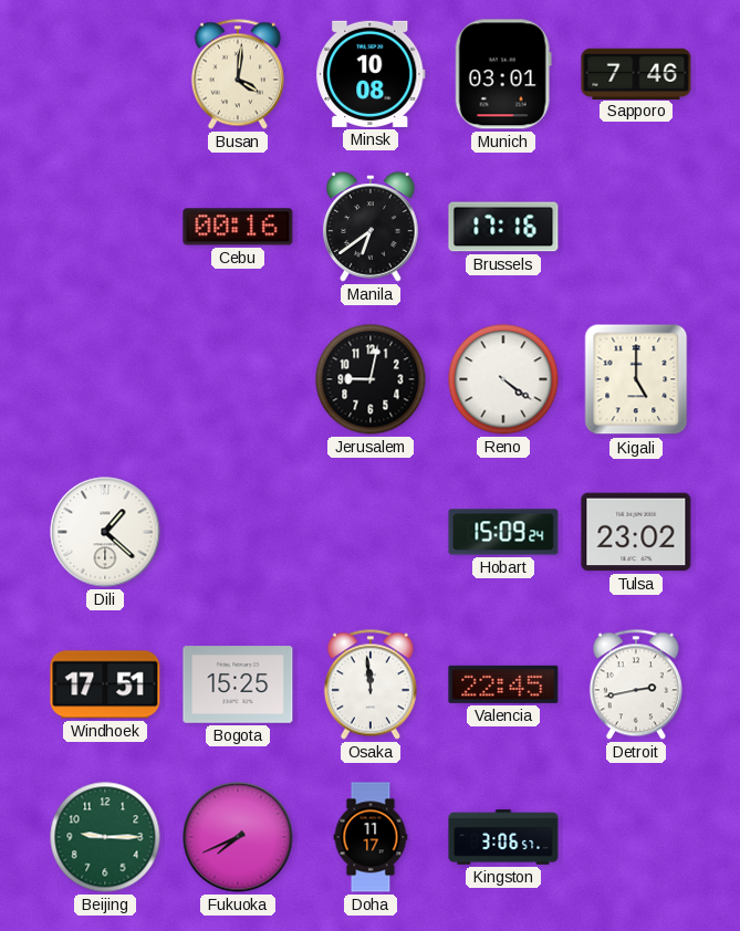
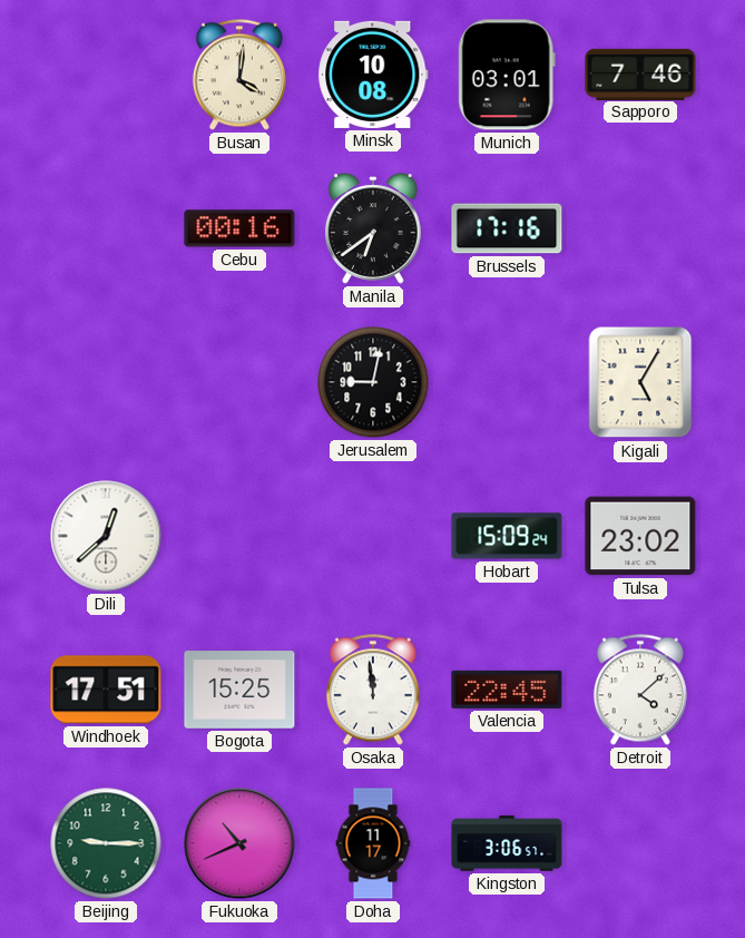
Reno: 4:21 -> none (503, 379)
Kigali: 5:00 -> 5:05 (640, 382)
Dili: 1:22 -> 12:38 (106, 536)
Detroit: 2:43 -> 4:08 (640, 690)
Fukuoka: 7:41 -> 10:41 (239, 843)
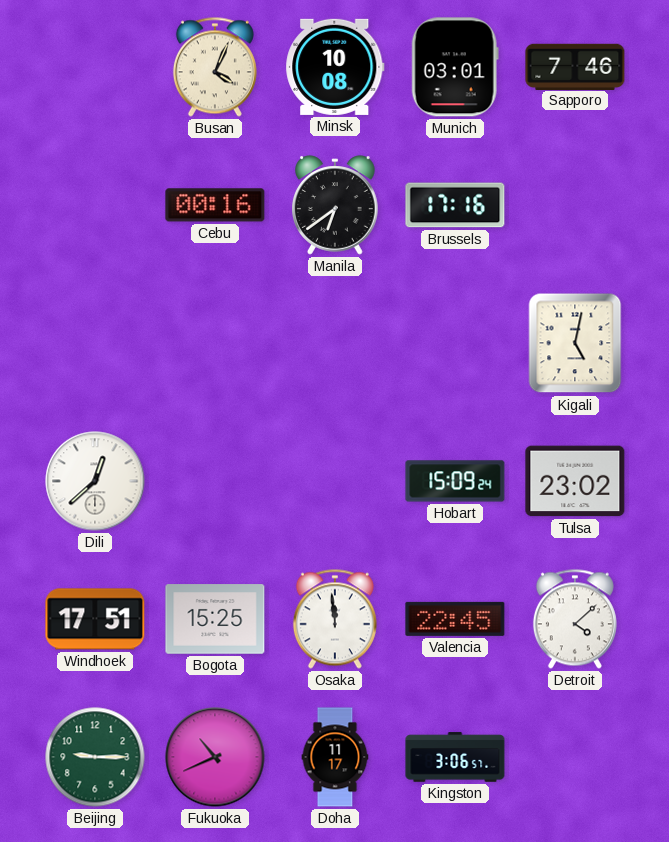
Busan: 4:01 -> 4:04 (215, 67)
Jerusalem: 9:02 -> none (373, 382)
Kigali: 5:05 -> 5:02 (575, 343)
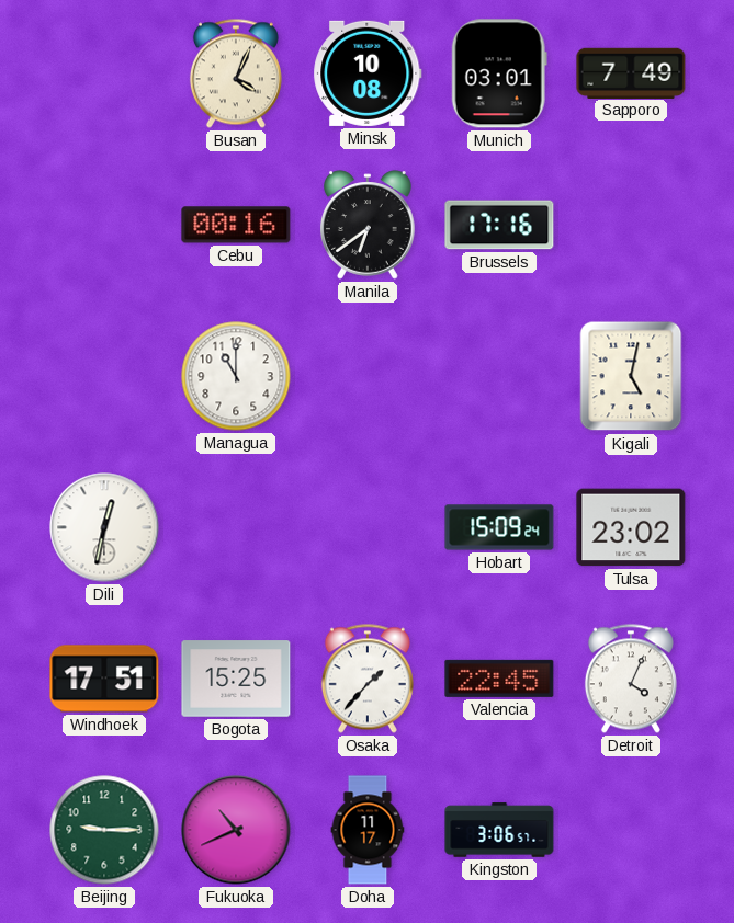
Sapporo: 7:46 -> 7:49 (631, 72)
Managua: none -> 11:00 (236, 376)
Dili: 12:38 -> 12:32 (104, 527)
Osaka: 11:59 -> 1:37 (368, 679)
Detroit: 4:08 -> 4:04 (631, 679)
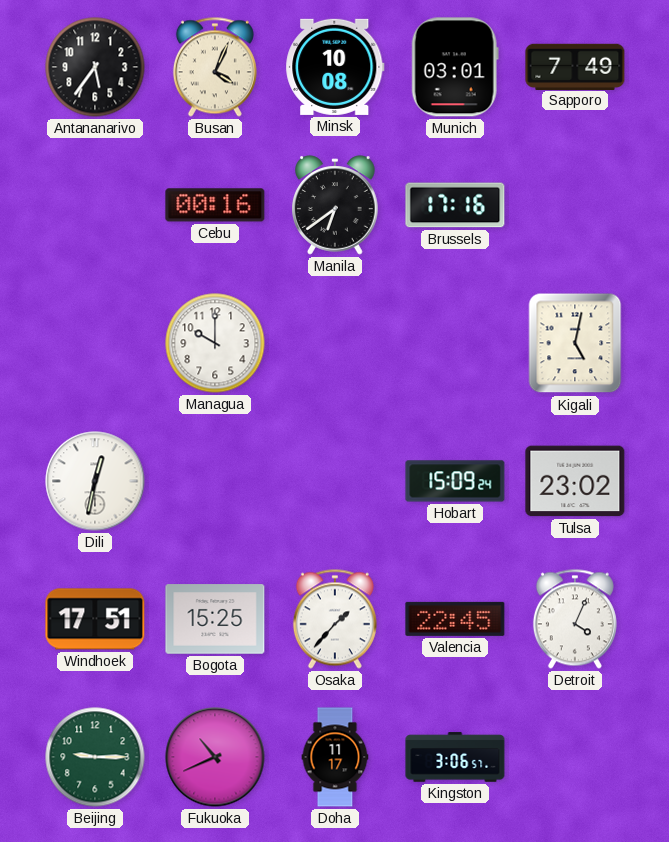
Antananarivo: none -> 5:36 (95, 67)
Managua: 11:00 -> 10:00 (215, 343)
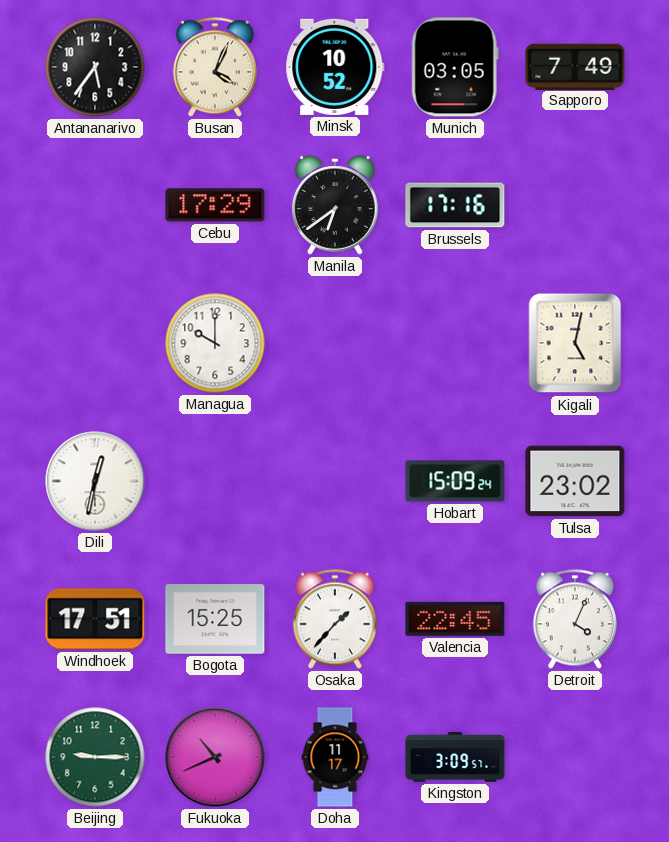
Minsk: 10:08 -> 10:52 (335, 67)
Munich: 03:01 -> 03:05 (455, 67)
Cebu: 00:16 -> 17:29 (215, 205)
Kingston: 3:06 -> 3:09 (455, 757)
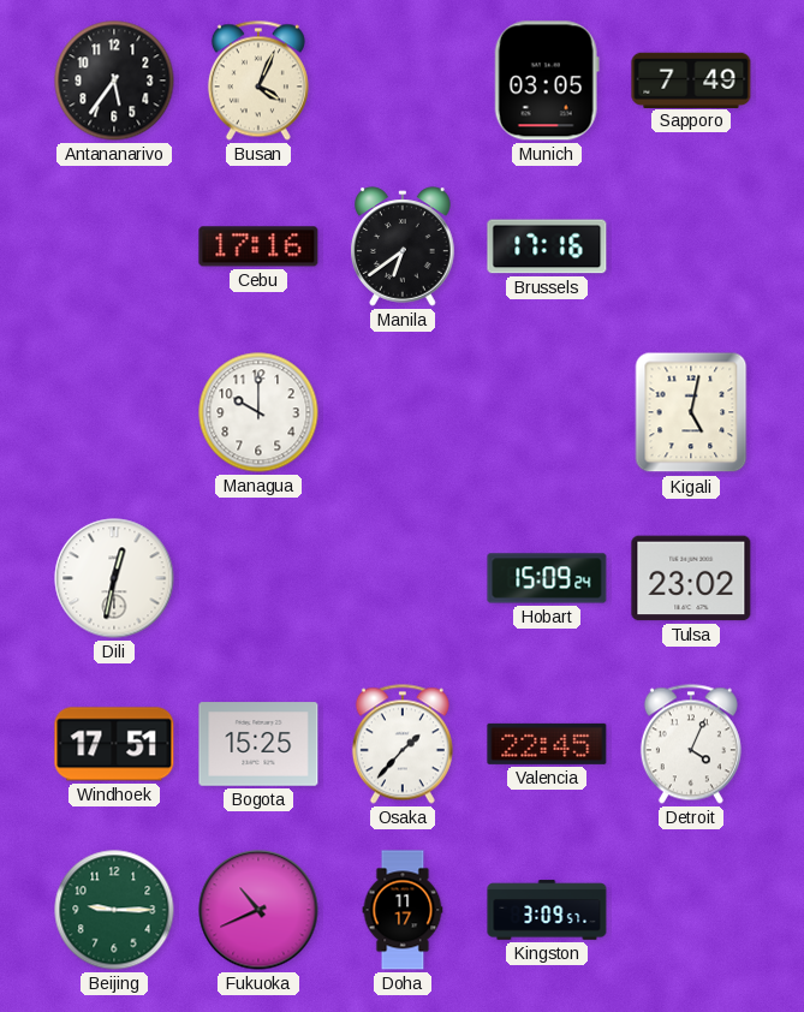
Minsk: 10:52 -> none (335, 67)
Cebu: 17:29 -> 17:16 (258, 246)
